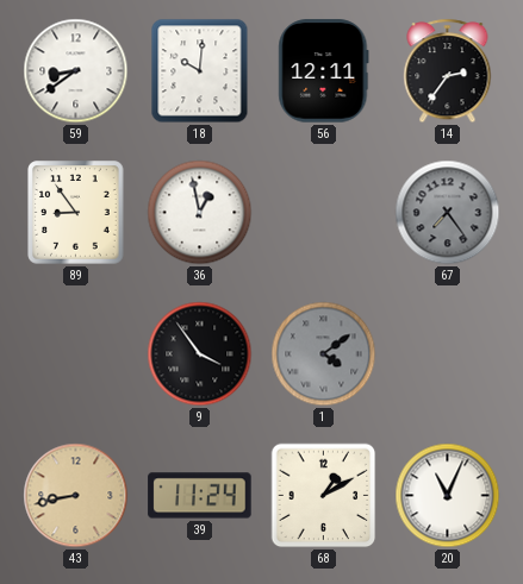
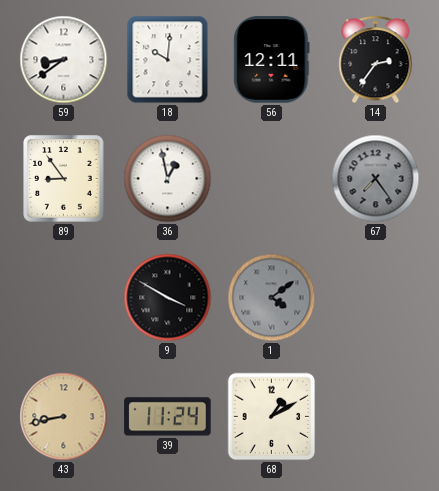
9: 3:54 -> 3:50 (168, 298)
20: 11:04 -> none (448, 496)
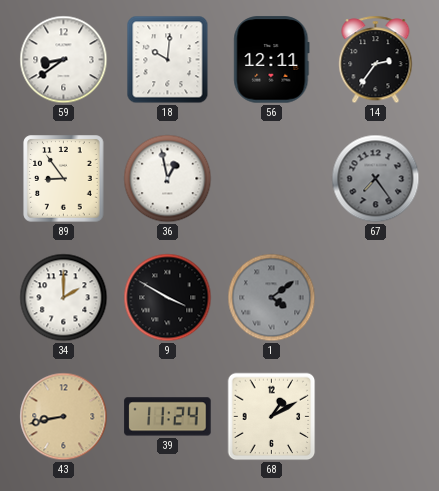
34: none -> 2:00 (64, 298)
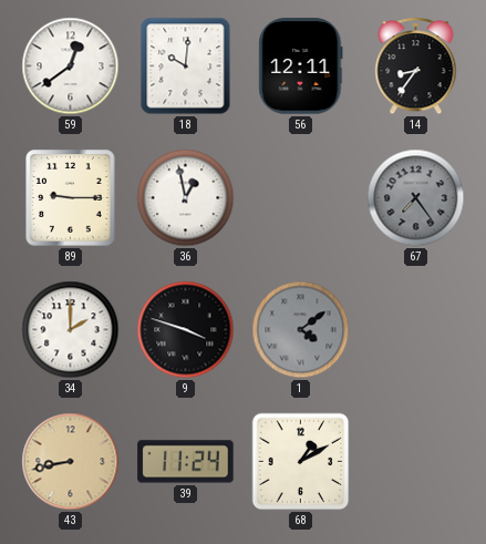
59: 8:39 -> 12:39 (71, 66)
14: 2:36 -> 8:36 (416, 66)
89: 8:54 -> 9:15 (71, 198)
9: 3:50 -> 3:48 (186, 330)
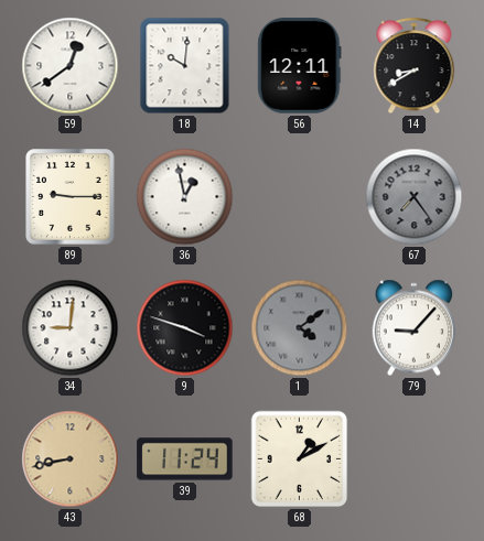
14: 8:36 -> 8:40 (415, 66)
34: 2:00 -> 9:01 (71, 328)
79: none -> 9:07 (415, 328)
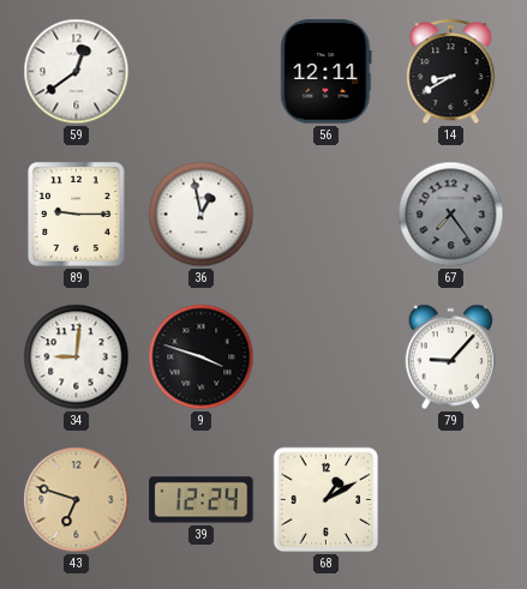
18: 10:01 -> none (185, 66)
1: 4:09 -> none (300, 328)
43: 8:43 -> 6:48 (77, 500)
39: 11:24 -> 12:24 (202, 500)
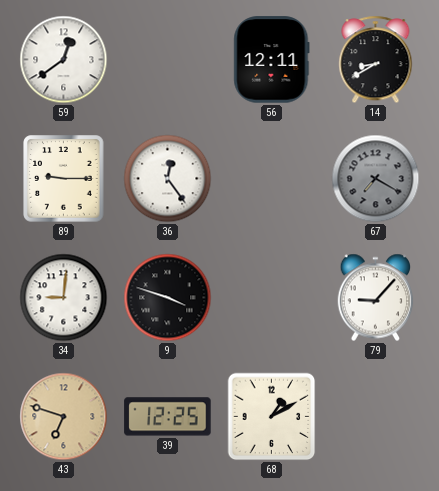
36: 12:58 -> 12:24 (168, 179)
67: 7:24 -> 7:20 (376, 179)
39: 12:24 -> 12:25 (168, 417)
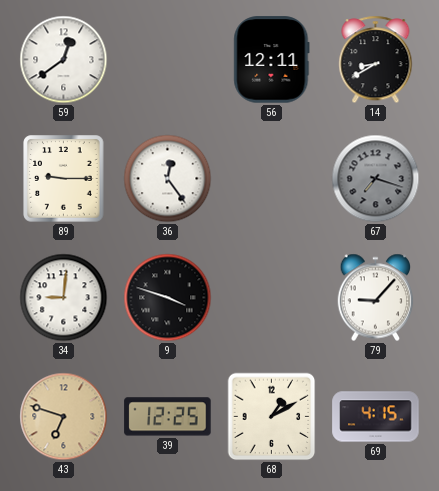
67: 7:20 -> 7:18 (376, 179)
69: none -> 4:15 (376, 417)
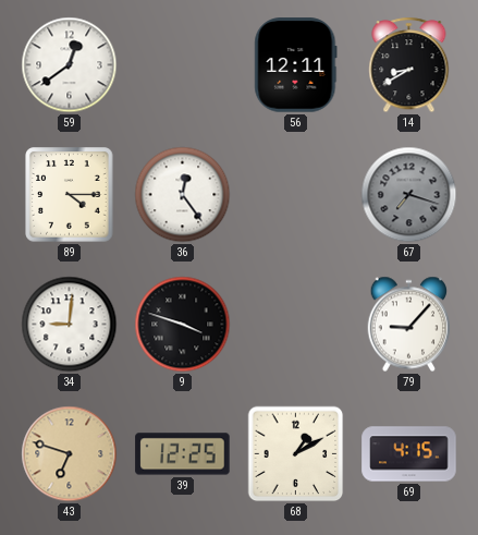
89: 9:15 -> 4:15 (70, 195)
